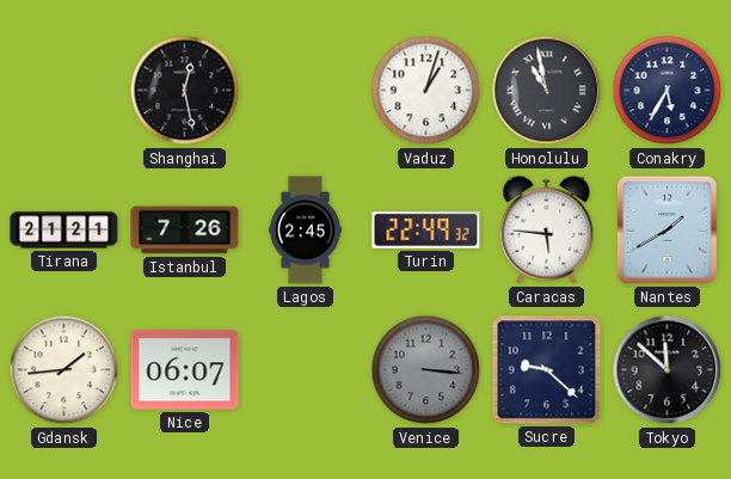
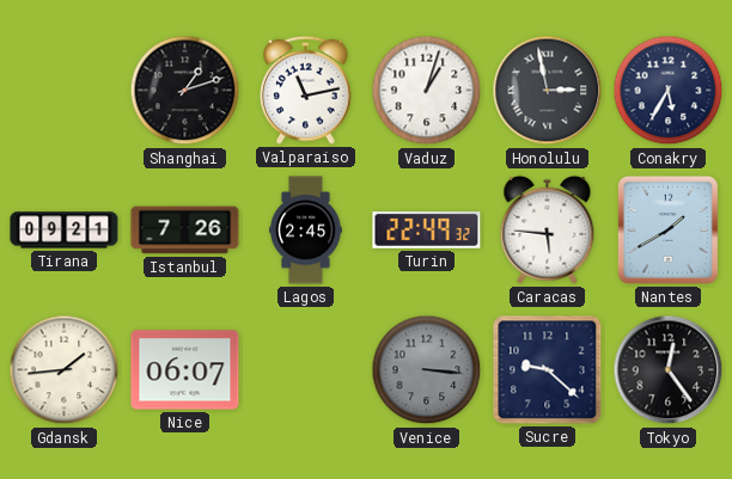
Shanghai: 12:28 -> 1:12 (185, 91)
Valparaiso: none -> 11:13 (306, 90)
Honolulu: 10:58 -> 2:58 (548, 91)
Tirana: 21:21 -> 09:21 (65, 231)
Tokyo: 11:52 -> 12:24 (669, 370)
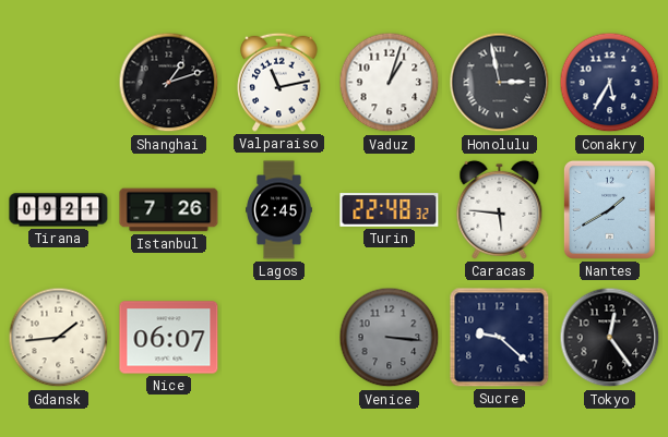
Turin: 22:49 -> 22:48 (390, 210)
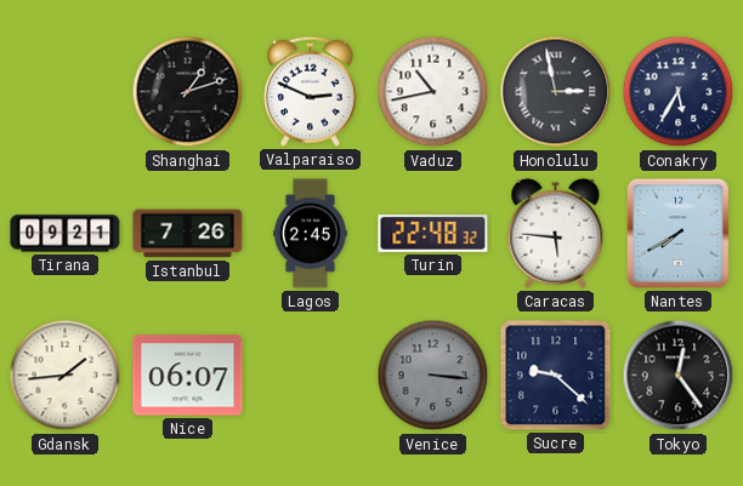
Valparaiso: 11:13 -> 2:49 (311, 91)
Vaduz: 1:03 -> 10:43 (433, 92)
Nantes: 1:40 -> 7:40 (677, 233)
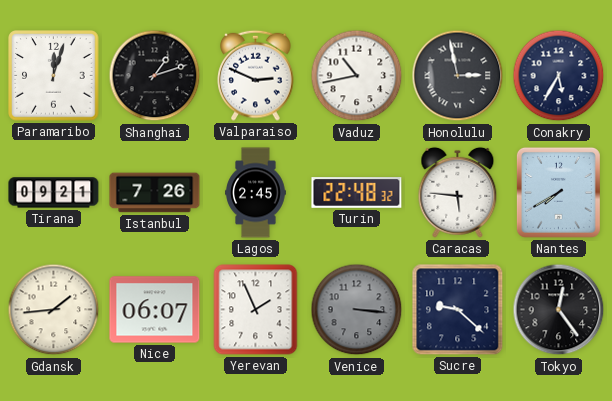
Paramaribo: none -> 12:03 (54, 76)
Yerevan: none -> 1:56 (256, 310)
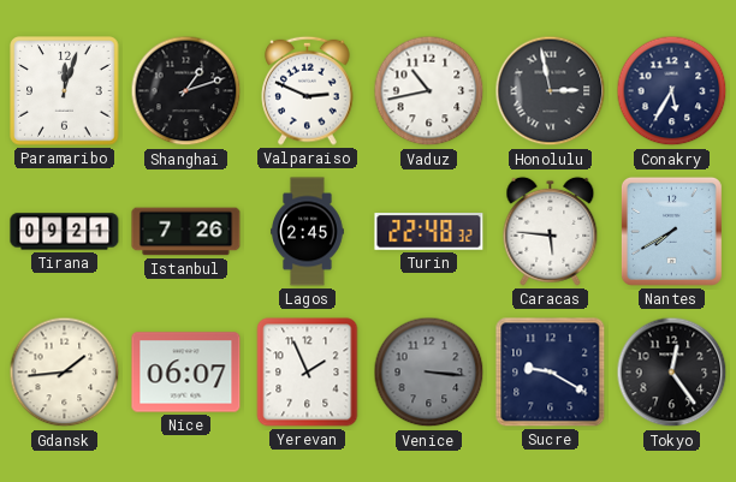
Sucre: 9:22 -> 9:20 (551, 373)
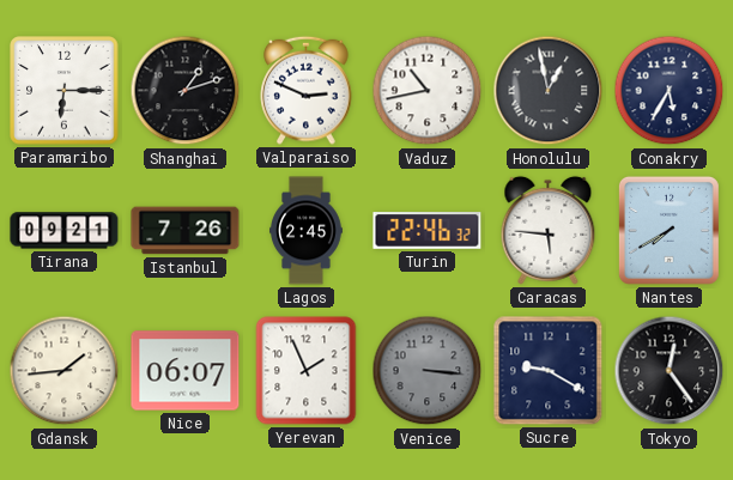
Paramaribo: 12:03 -> 6:15 (65, 91)
Honolulu: 2:58 -> 12:58 (549, 91)
Turin: 22:48 -> 22:46 (428, 231)
